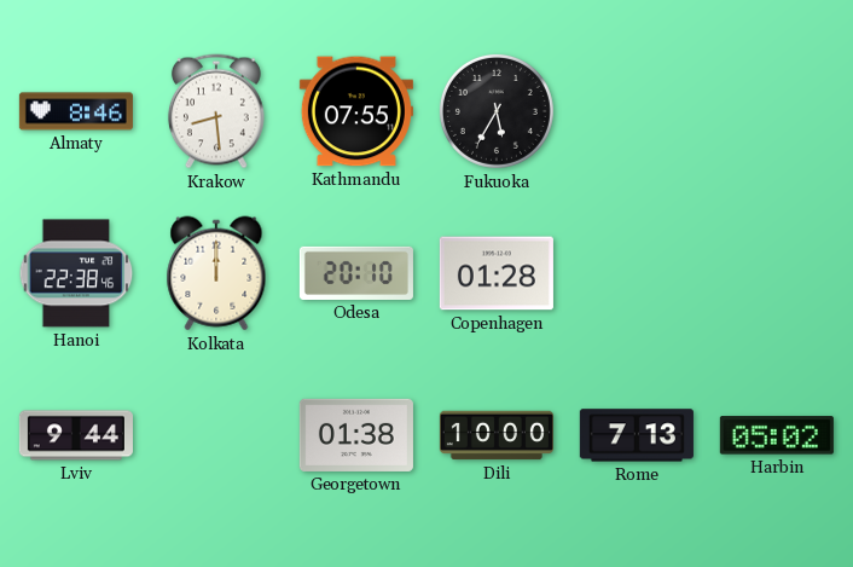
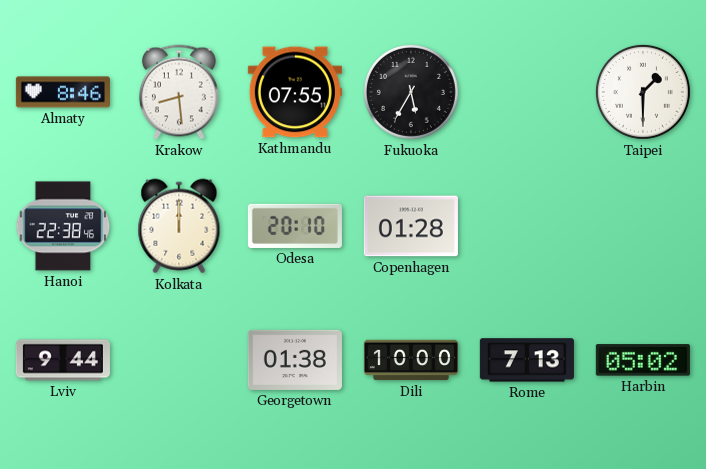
Taipei: none -> 1:30 (643, 92)
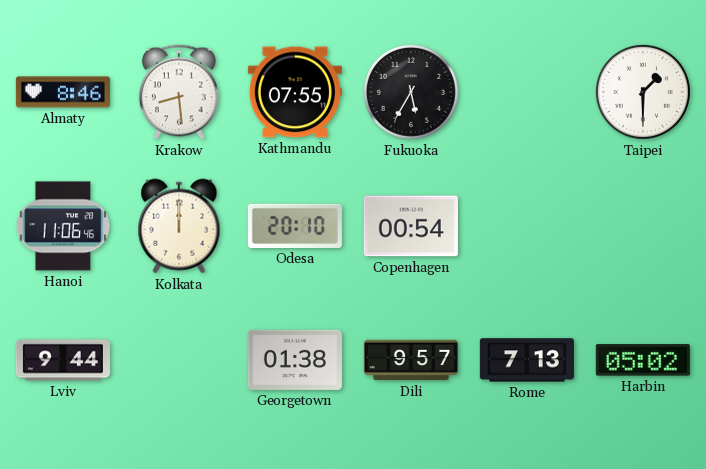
Hanoi: 22:38 -> 11:06 (63, 226)
Copenhagen: 01:28 -> 00:54 (411, 226)
Dili: 10:00 -> 9:57 (411, 360)
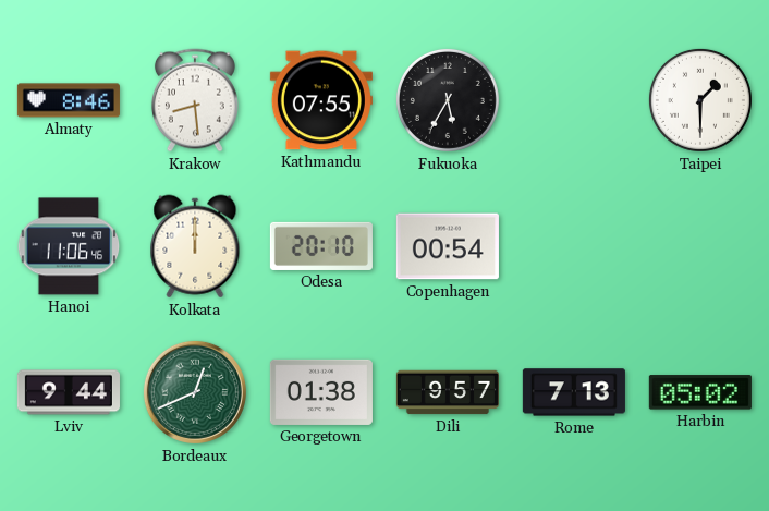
Bordeaux: none -> 12:41 (195, 392)
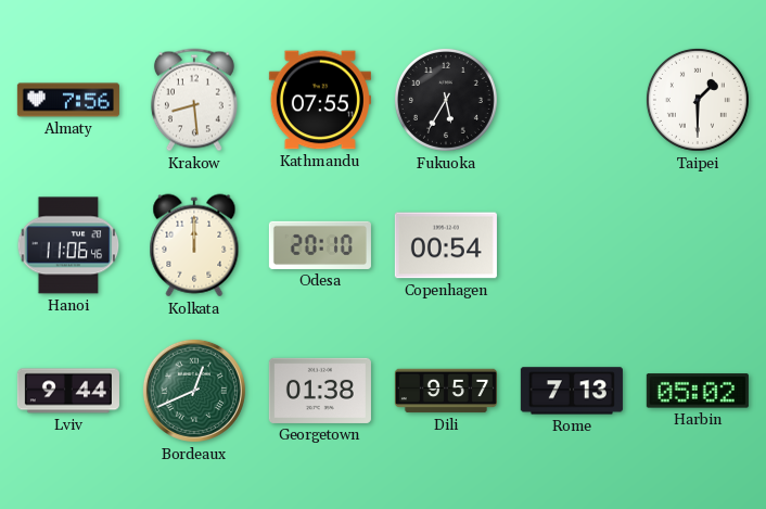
Almaty: 8:46 -> 7:56 (68, 100)
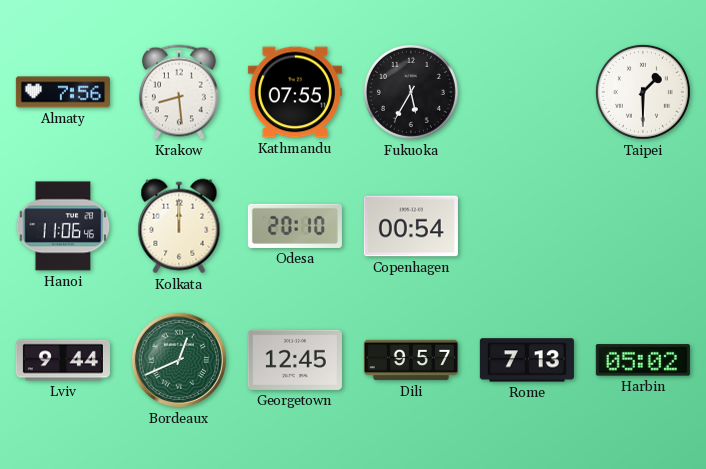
Georgetown: 01:38 -> 12:45 (295, 360)
